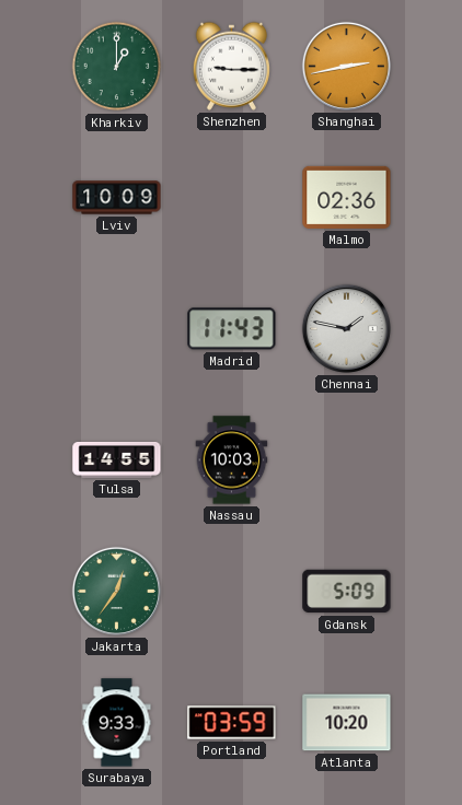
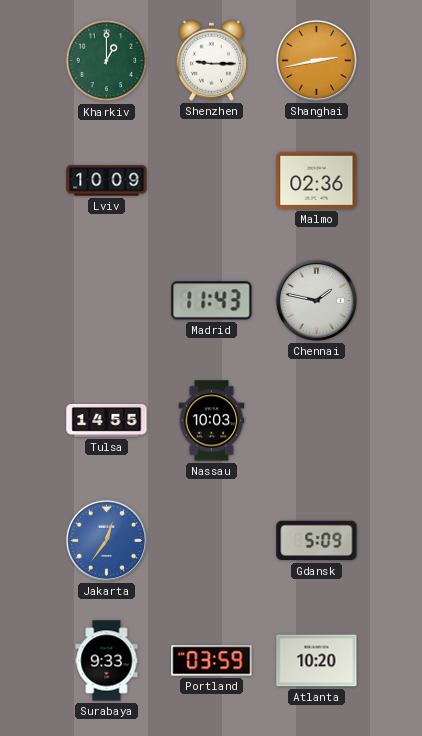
Jakarta dial: green -> blue (106, 540)
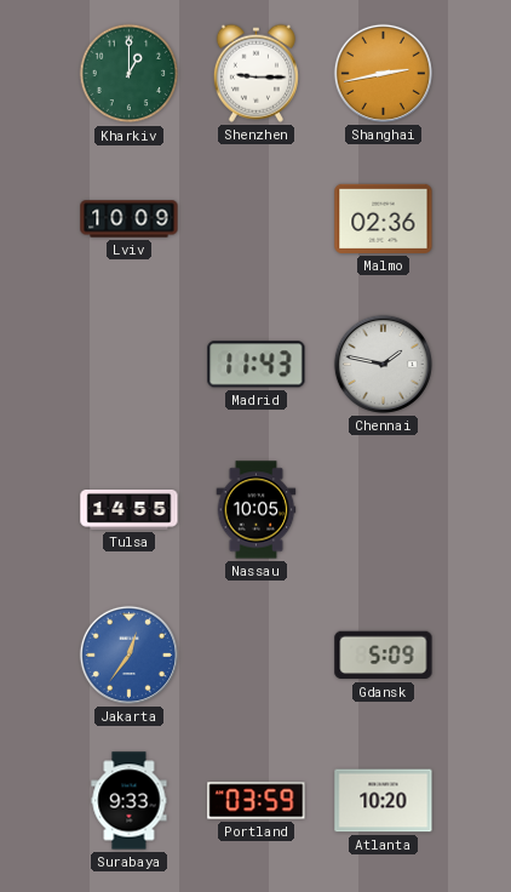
Nassau: 10:03 -> 10:05 (257, 510)
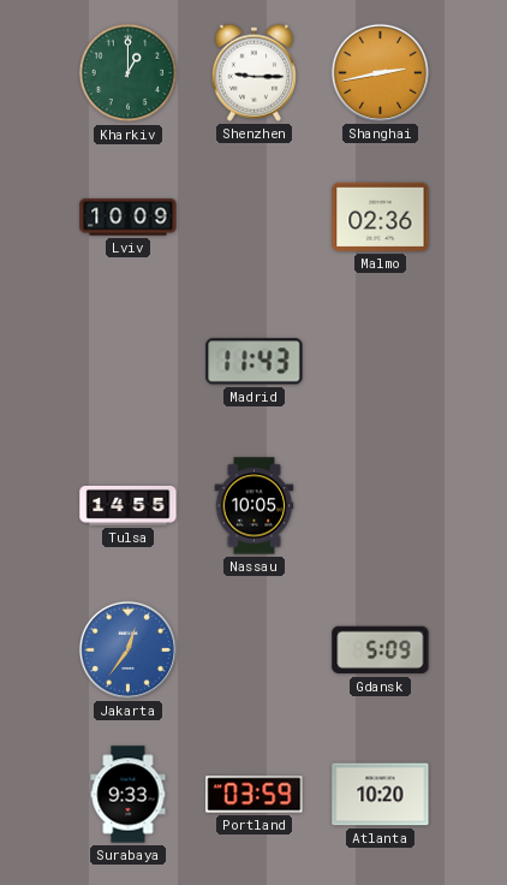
Chennai: 1:47 -> none (383, 364)
